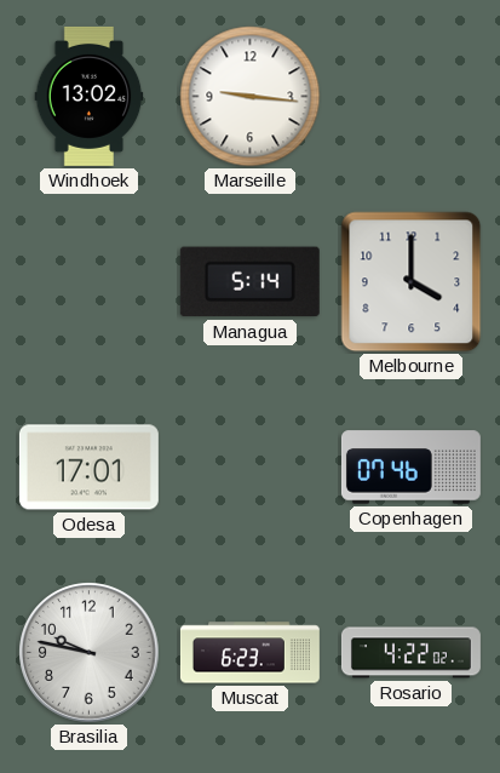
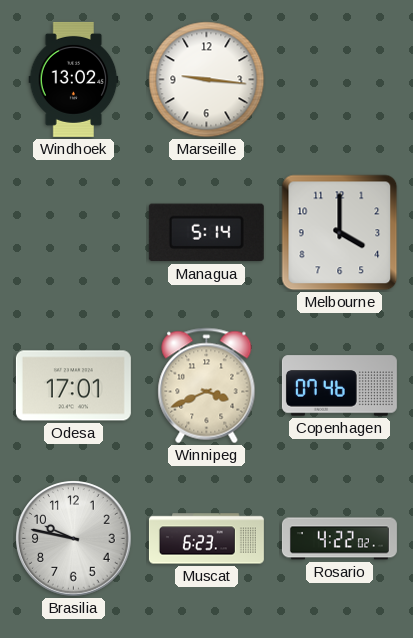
Winnipeg: none -> 3:41 (207, 386)
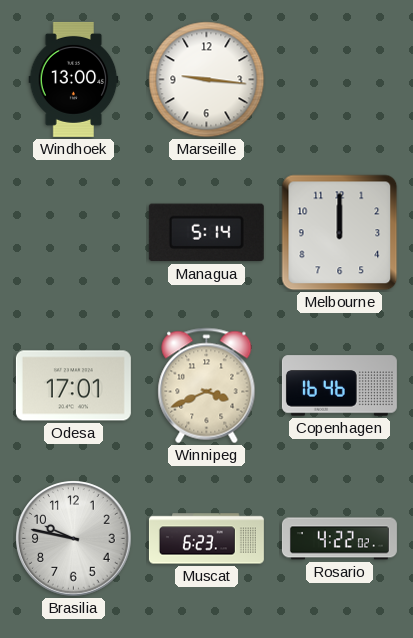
Windhoek: 13:02 -> 13:00 (74, 79)
Melbourne: 4:00 -> 12:00 (340, 233)
Copenhagen: 07:46 -> 16:46 (339, 386)
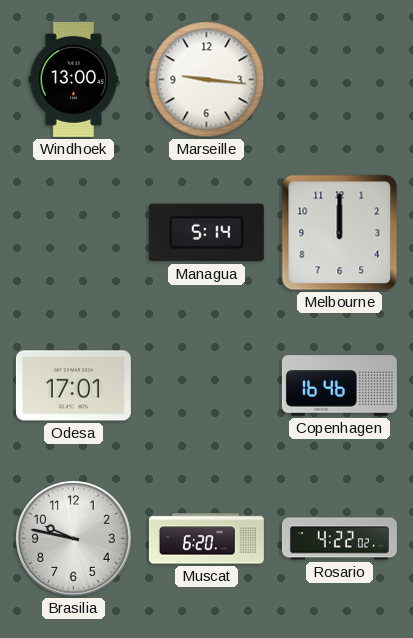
Winnipeg: 3:41 -> none (207, 386)
Muscat: 6:23 -> 6:20 (206, 539)
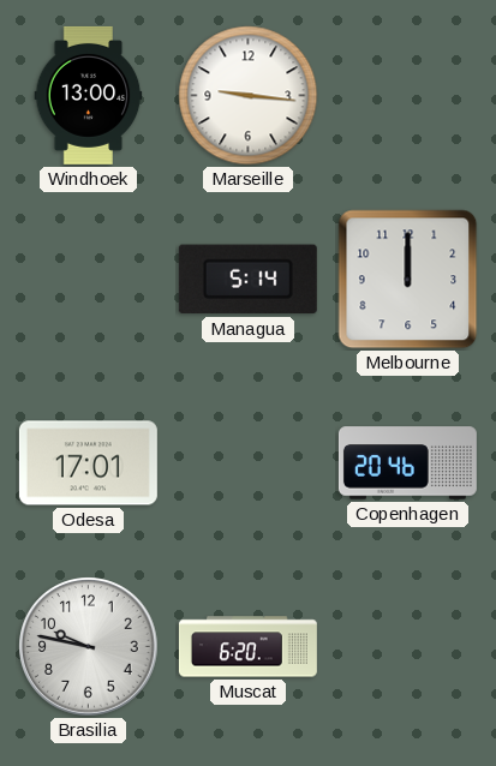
Copenhagen: 16:46 -> 20:46 (407, 463)
Rosario: 4:22 -> none (339, 539)
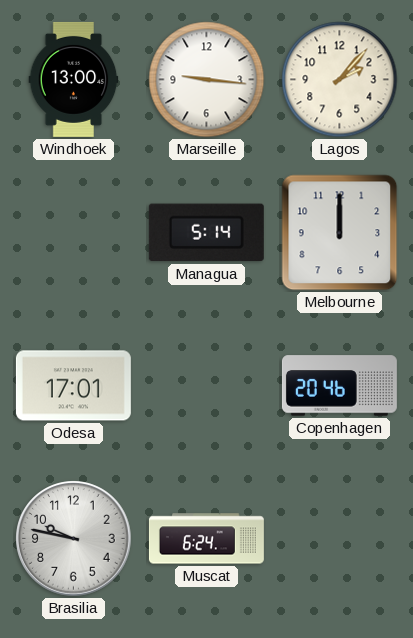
Lagos: none -> 2:07 (340, 80)
Muscat: 6:20 -> 6:24 (206, 539)
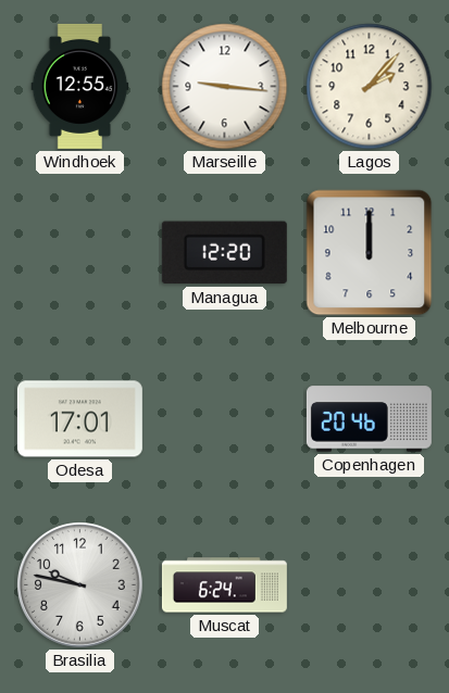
Windhoek: 13:00 -> 12:55 (80, 86)
Managua: 5:14 -> 12:20 (224, 253)
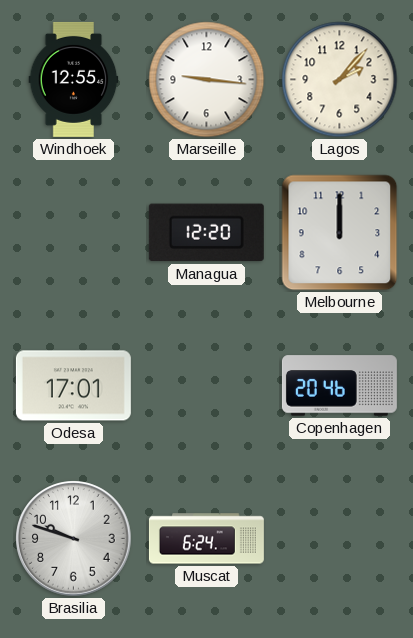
Brasilia: 9:47 -> 9:48 (74, 539)
